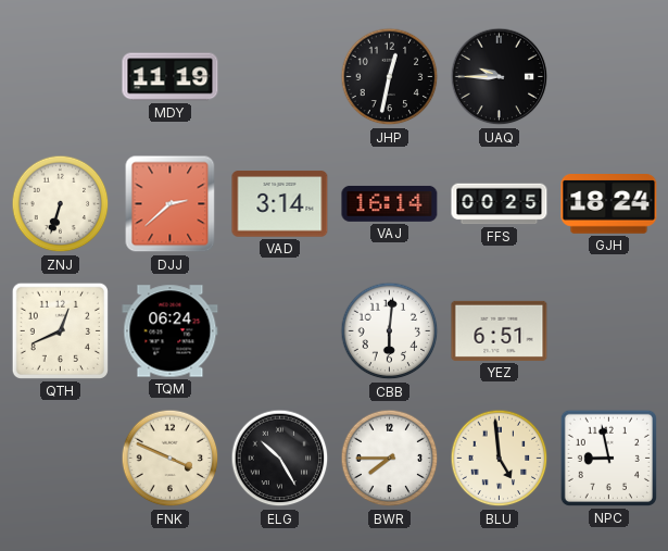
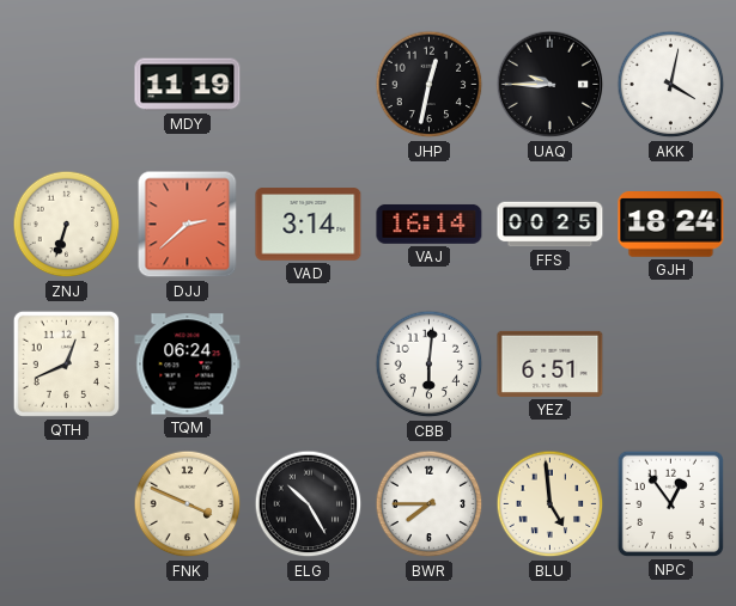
AKK: none -> 4:02 (671, 85)
NPC: 8:58 -> 12:54 (670, 503)
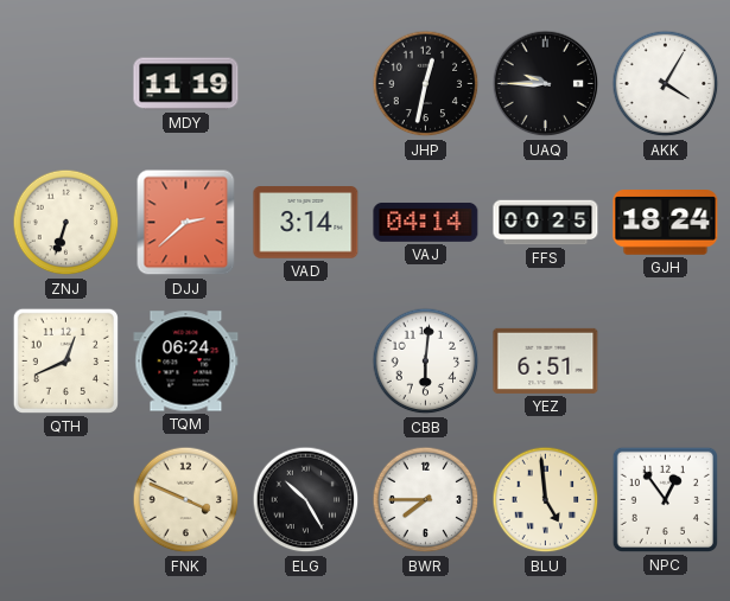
AKK: 4:02 -> 4:05 (666, 84)
VAJ: 16:14 -> 04:14 (426, 223)
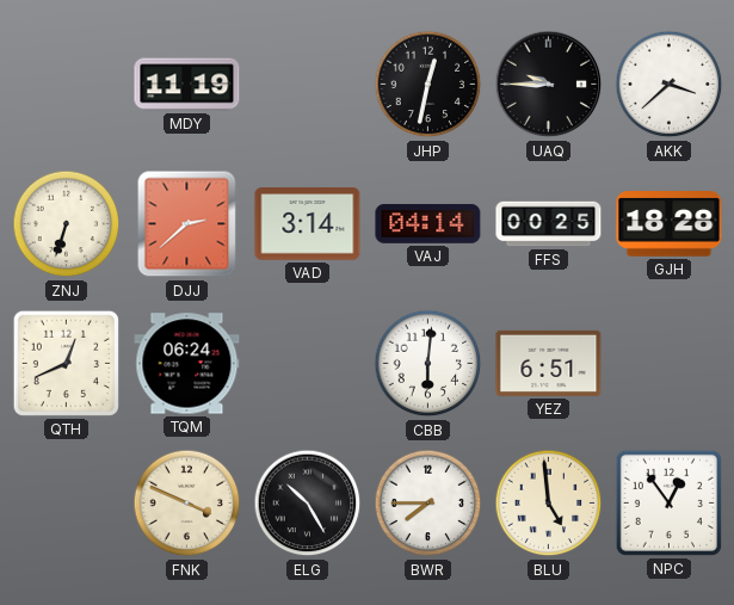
AKK: 4:05 -> 3:38 (670, 85)
GJH: 18:24 -> 18:28 (670, 224)
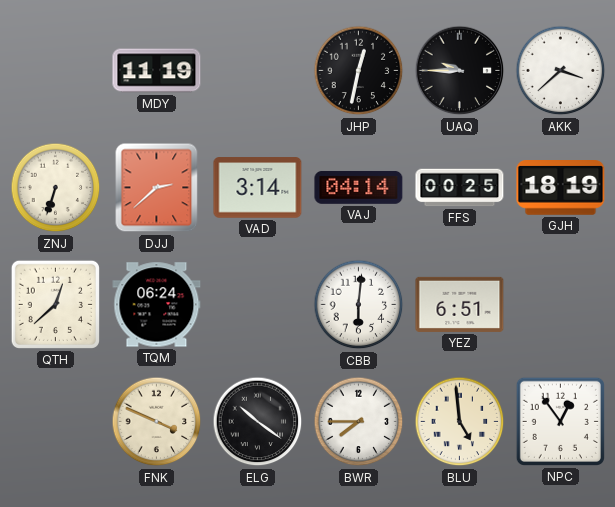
GJH: 18:28 -> 18:19 (561, 188)
QTH: 12:41 -> 12:38 (55, 304)
ELG: 10:25 -> 10:21 (258, 422)
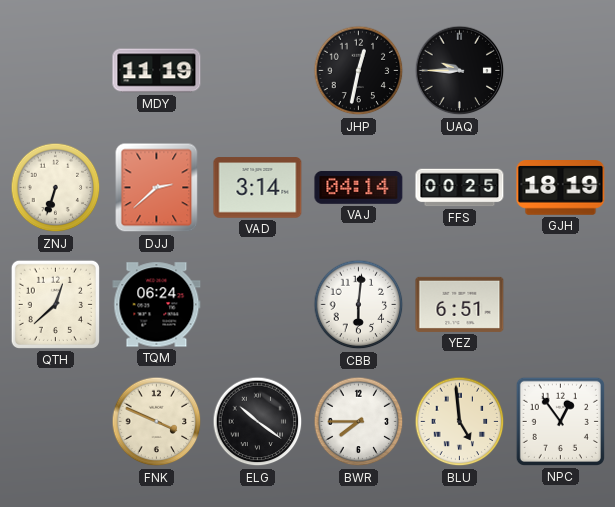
AKK: 3:38 -> none (561, 71)
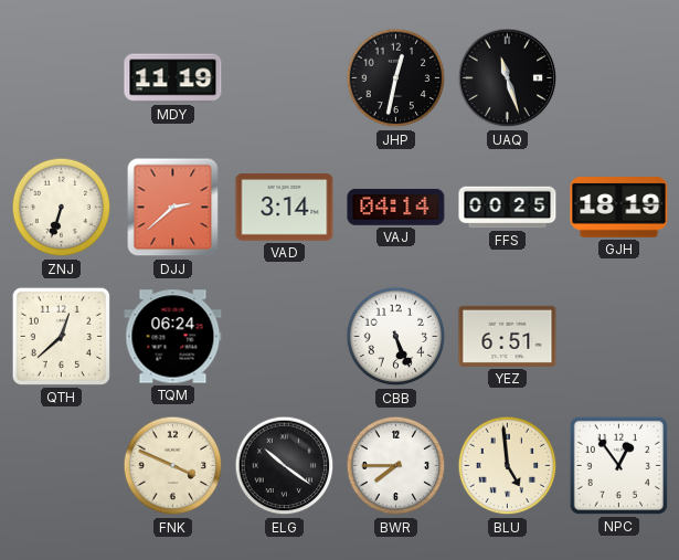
UAQ: 9:45 -> 11:27 (508, 78)
CBB: 6:01 -> 5:26 (396, 337)
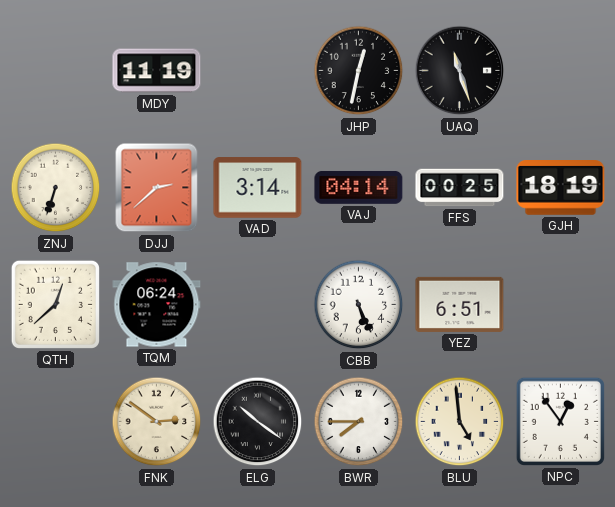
FNK: 3:49 -> 2:51 (157, 422)
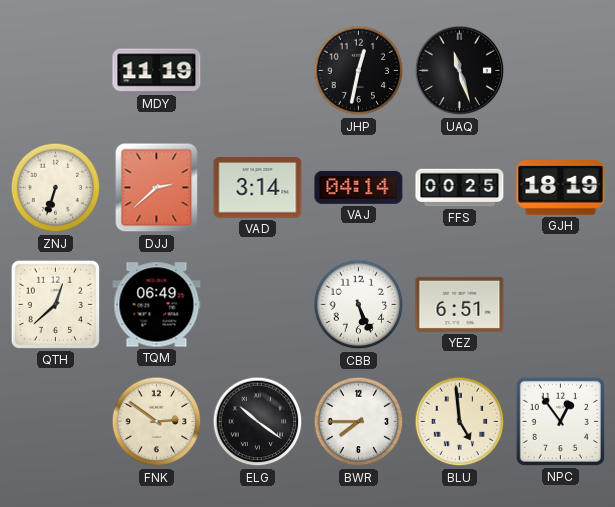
TQM: 06:24 -> 06:49 (157, 305)
